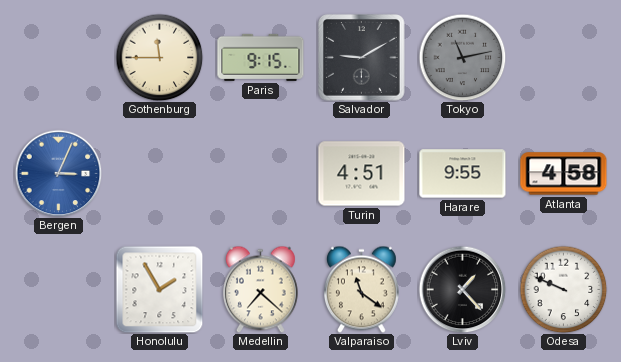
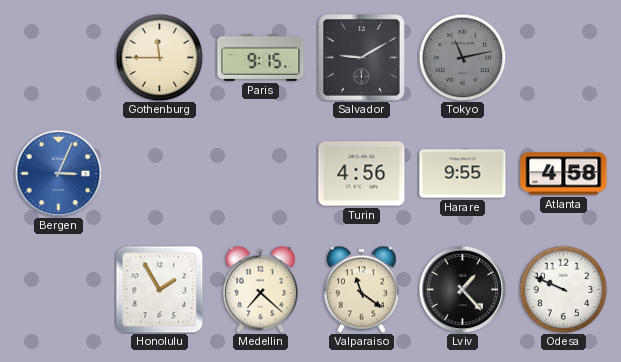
Turin: 4:51 -> 4:56 (362, 174)
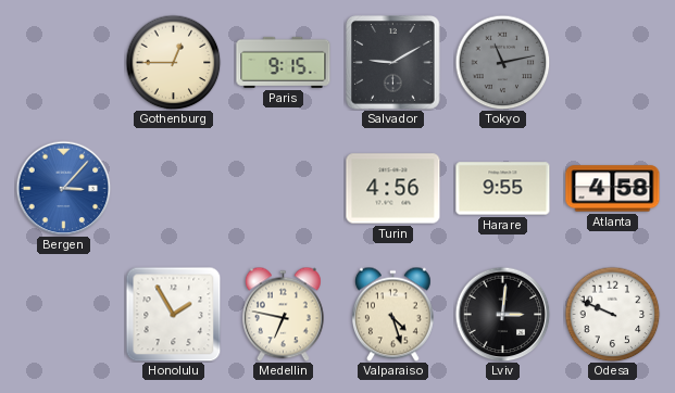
Gothenburg: 11:45 -> 12:45 (173, 62)
Bergen: 3:04 -> 3:07 (63, 188)
Medellin: 7:22 -> 6:47 (283, 314)
Valparaiso: 11:21 -> 4:27 (392, 314)
Lviv: 1:23 -> 3:01 (502, 314)
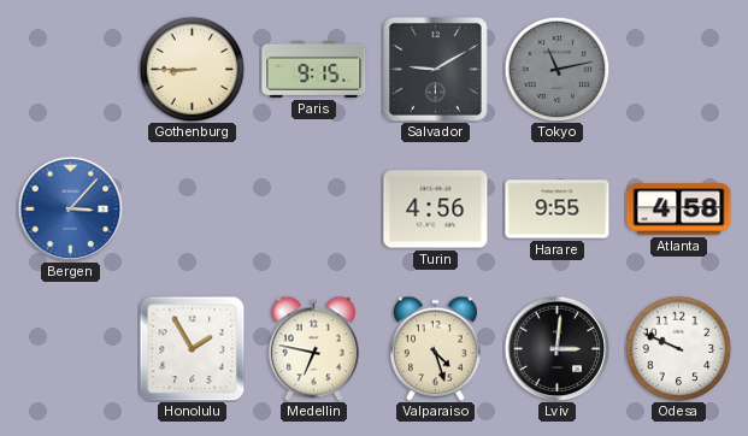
Gothenburg: 12:45 -> 8:45 (192, 69)
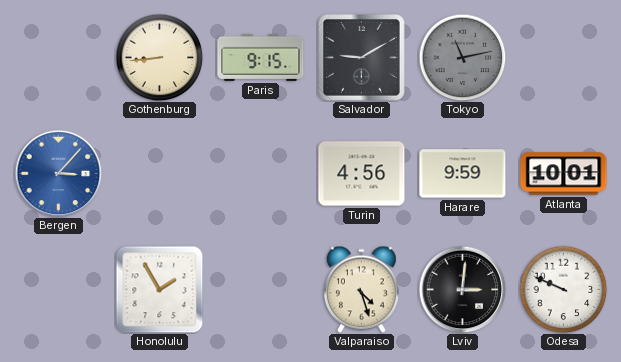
Gothenburg: 8:45 -> 8:44 (159, 57)
Harare: 9:55 -> 9:59 (463, 174)
Atlanta: 4:58 -> 10:01 (564, 174)
Medellin: 6:47 -> none (313, 348)
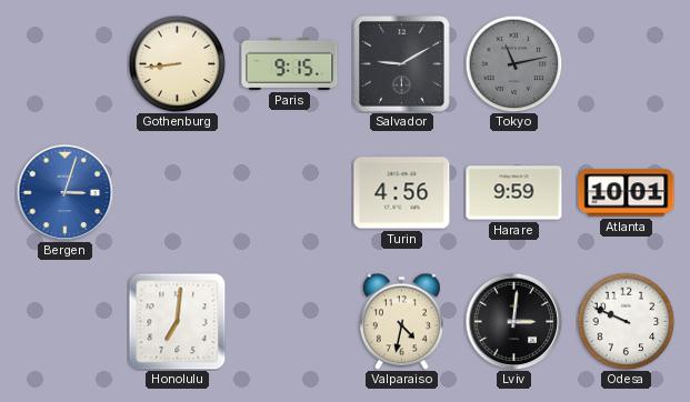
Bergen: 3:07 -> 3:03 (64, 192)
Honolulu: 1:55 -> 7:01 (177, 321)
Valparaiso: 4:27 -> 4:32 (401, 321)
